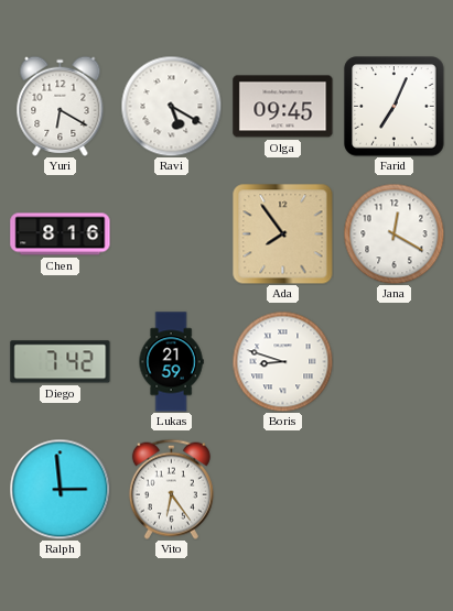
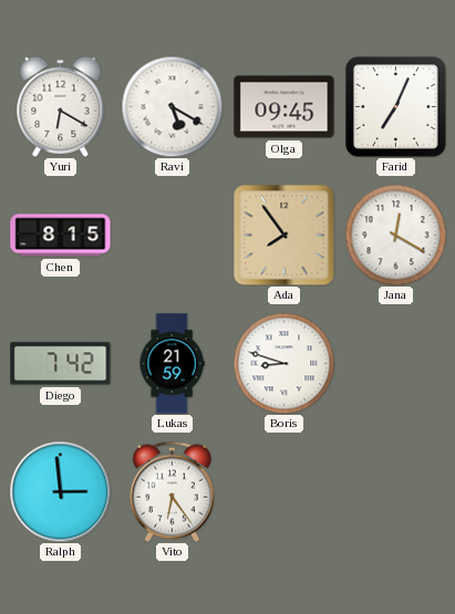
Chen: 8:16 -> 8:15 (61, 236)
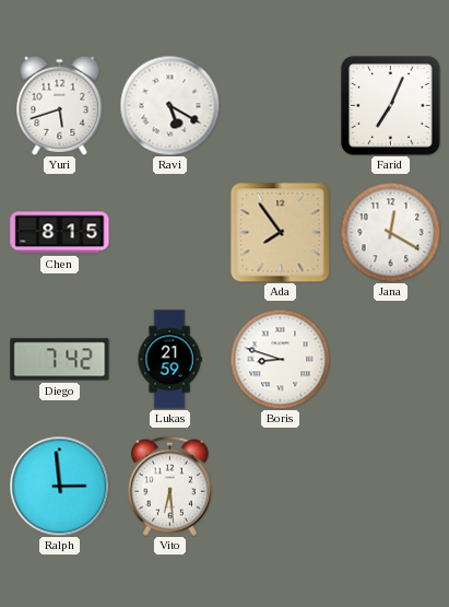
Yuri: 6:20 -> 5:42 (60, 105)
Olga: 09:45 -> none (285, 107)
Vito: 6:24 -> 6:29 (169, 486)
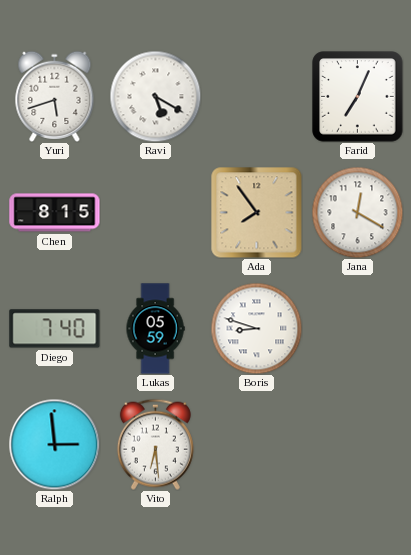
Diego: 7:42 -> 7:40 (55, 329)
Lukas: 21:59 -> 05:59 (155, 329)
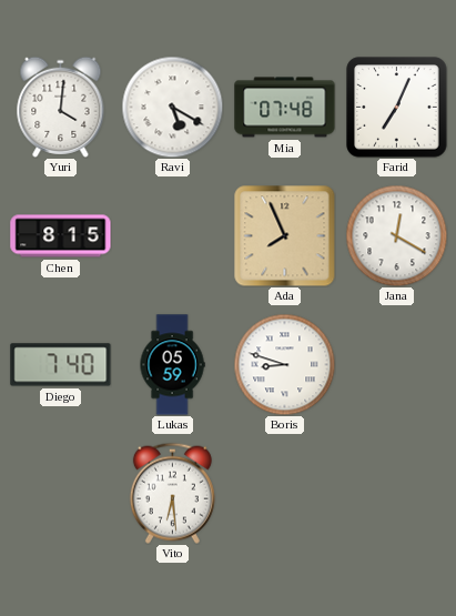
Yuri: 5:42 -> 4:01 (61, 107)
Mia: none -> 07:48 (285, 108)
Ada: 7:54 -> 7:56 (284, 235)
Ralph: 2:59 -> none (54, 444)
